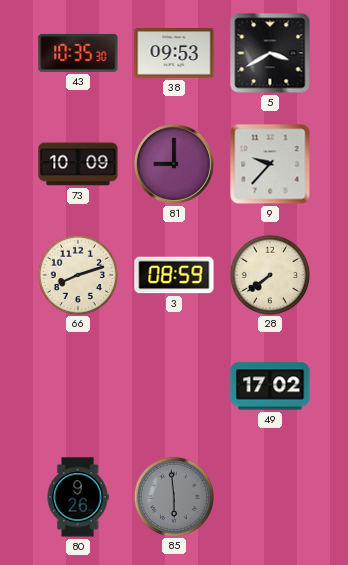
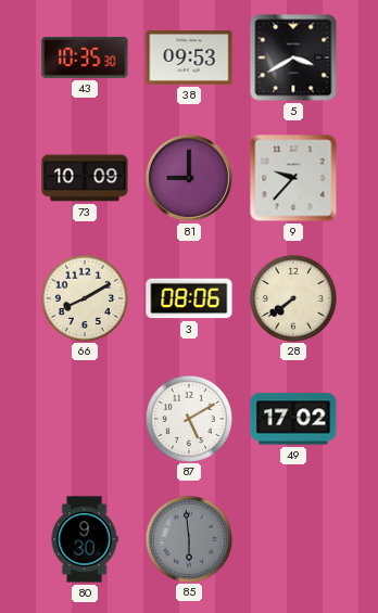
66: 8:12 -> 8:10 (84, 297)
3: 08:59 -> 08:06 (189, 298)
87: none -> 5:10 (188, 418)
80: 9:26 -> 9:30 (85, 539)
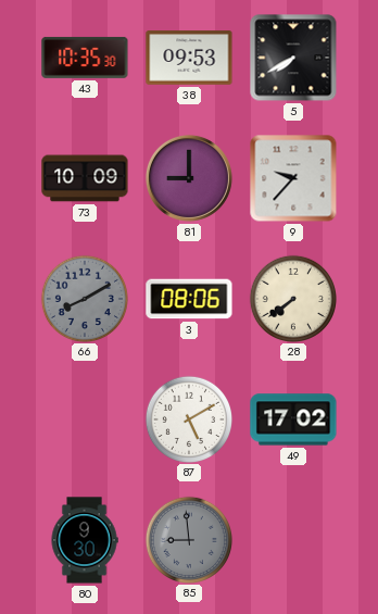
5: 3:40 -> 7:40 (293, 58)
66 dial: cream -> grey (84, 298)
85: 5:59 -> 8:59 (188, 539)
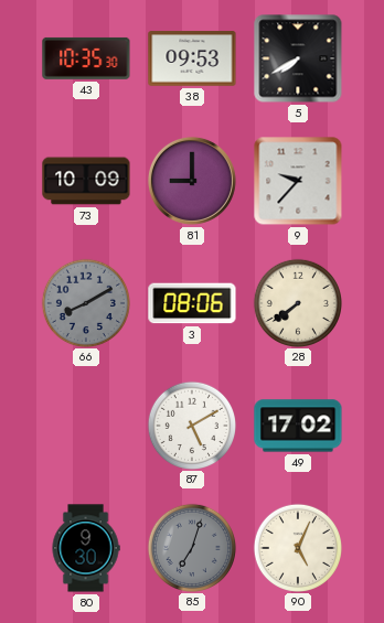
85: 8:59 -> 7:03 (191, 547)
90: none -> 5:04 (297, 547)
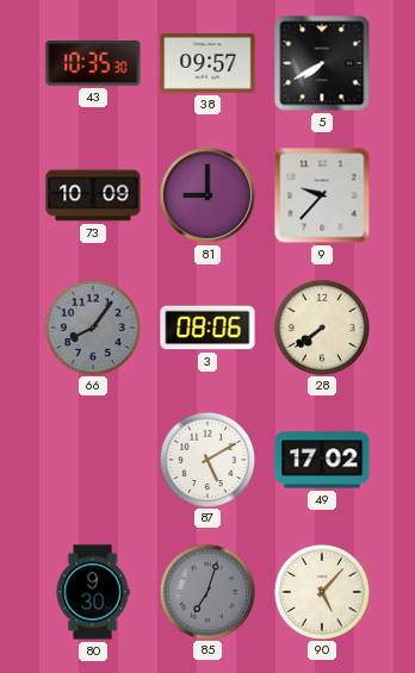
38: 09:53 -> 09:57 (207, 63)
66: 8:10 -> 8:06 (92, 326)
90: 5:04 -> 5:07 (321, 591)
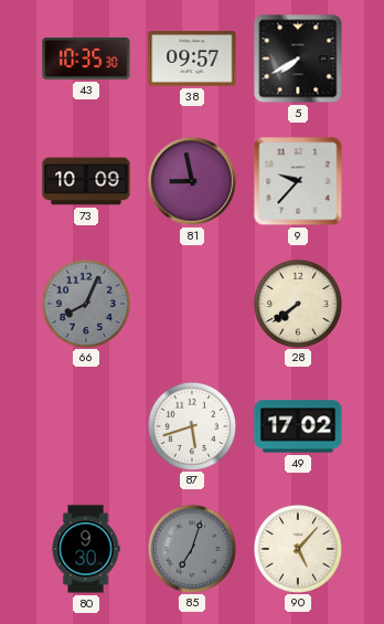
81: 9:00 -> 8:58 (192, 181)
66: 8:06 -> 8:04 (85, 303)
3: 08:06 -> none (207, 328)
87: 5:10 -> 5:42 (191, 425)
